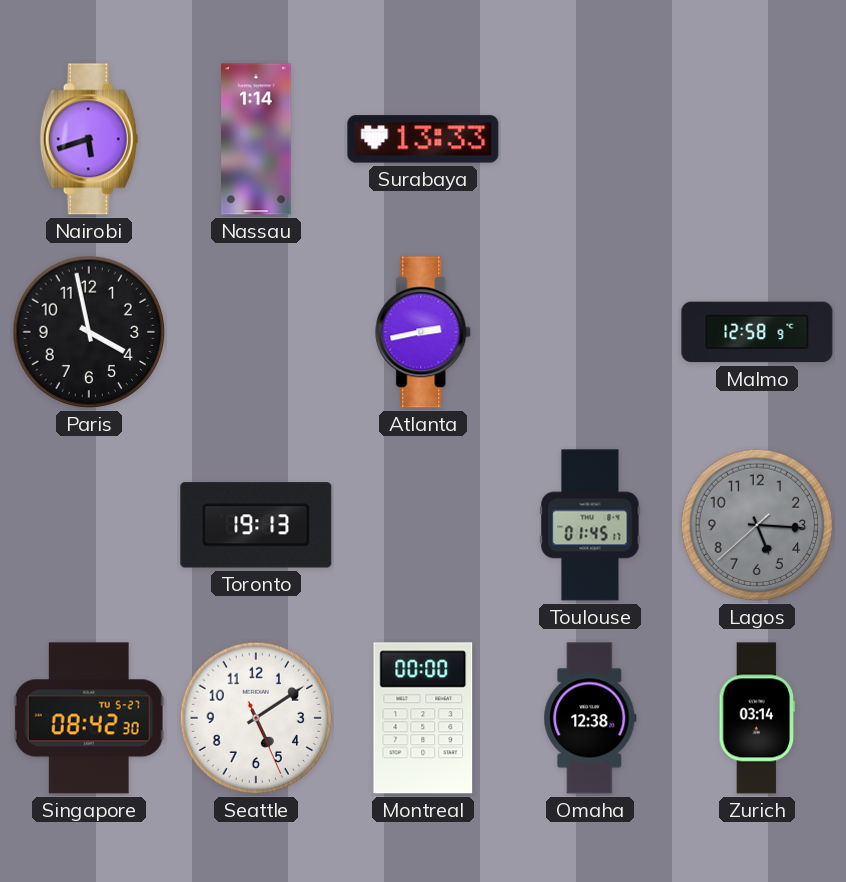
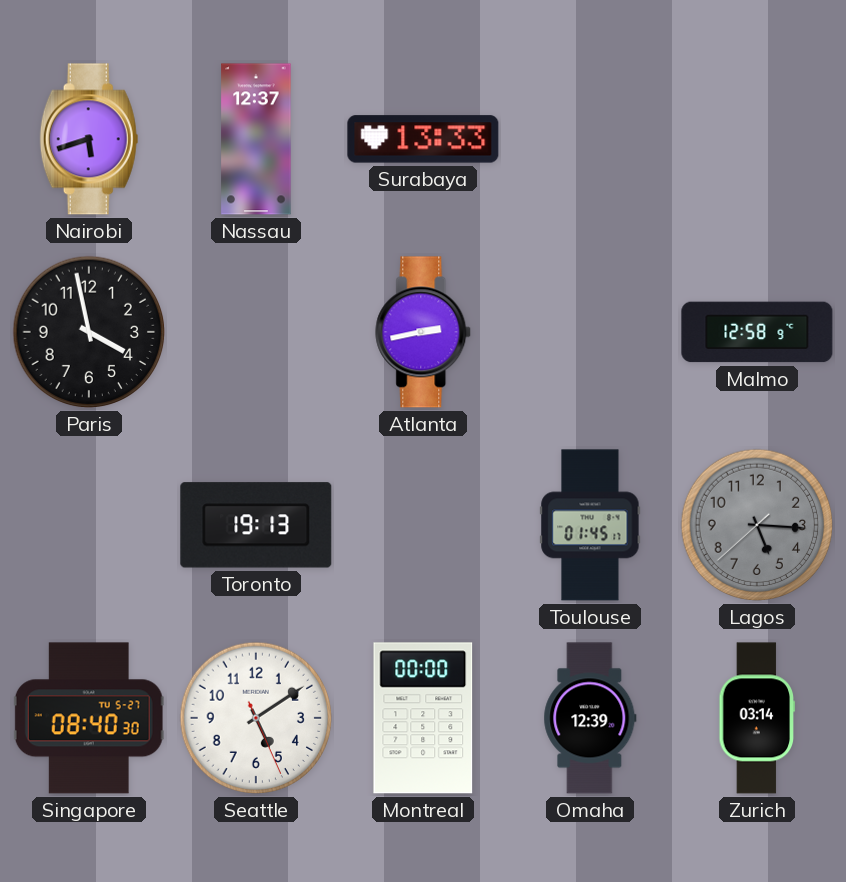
Nassau: 1:14 -> 12:37 (256, 139)
Singapore: 08:42 -> 08:40 (89, 718)
Omaha: 12:38 -> 12:39 (590, 718)
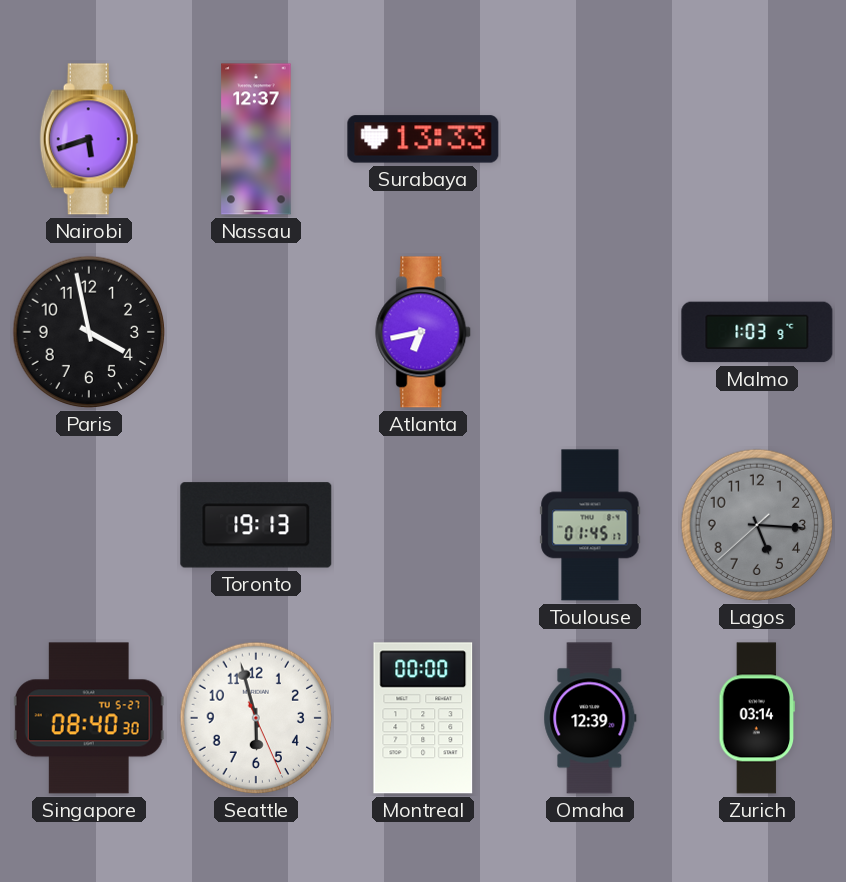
Atlanta: 2:43 -> 6:43 (424, 332)
Malmo: 12:58 -> 1:03 (757, 332)
Seattle: 5:09 -> 5:57 (256, 718)
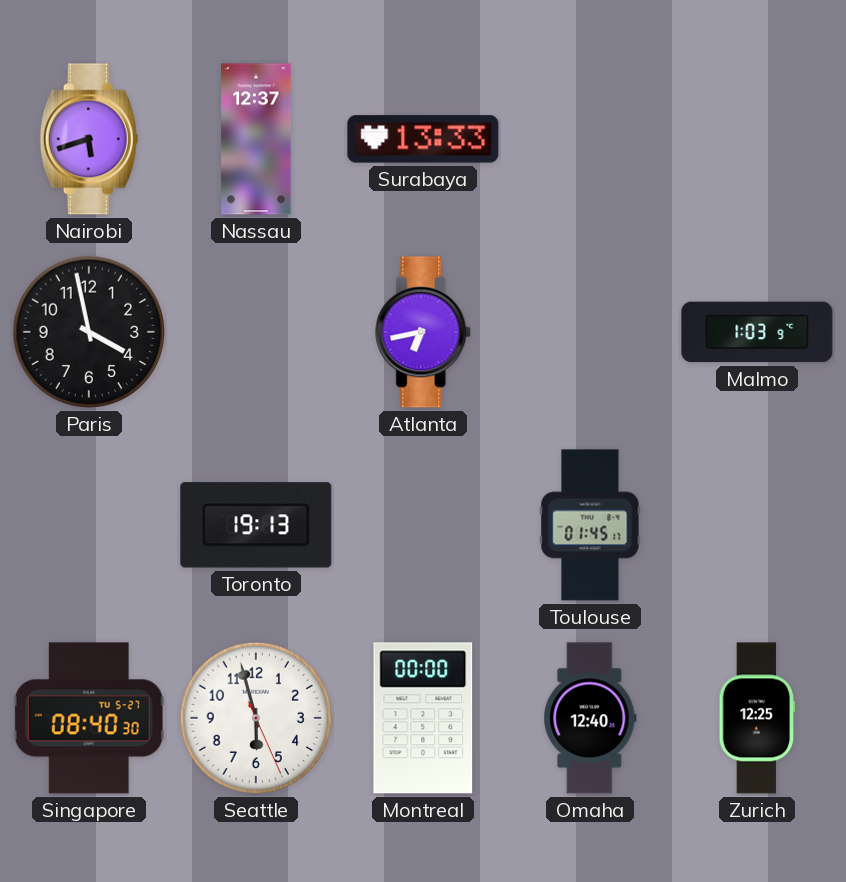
Lagos: 5:15 -> none (757, 525)
Omaha: 12:39 -> 12:40 (590, 718)
Zurich: 03:14 -> 12:25 (757, 718)
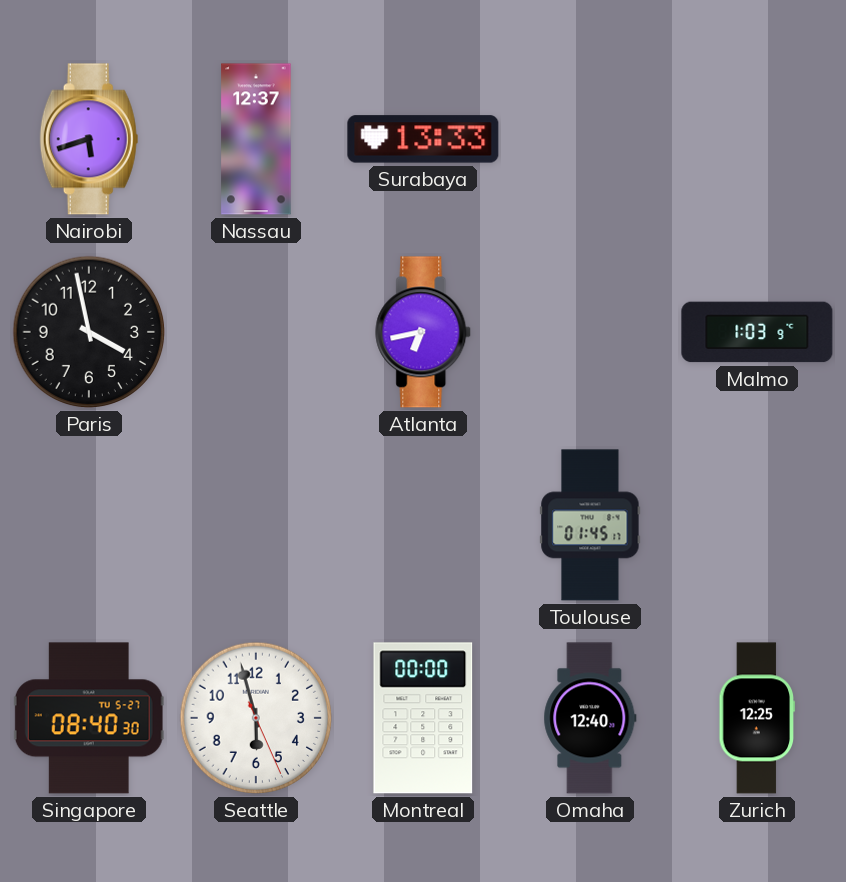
Toronto: 19:13 -> none (256, 525)
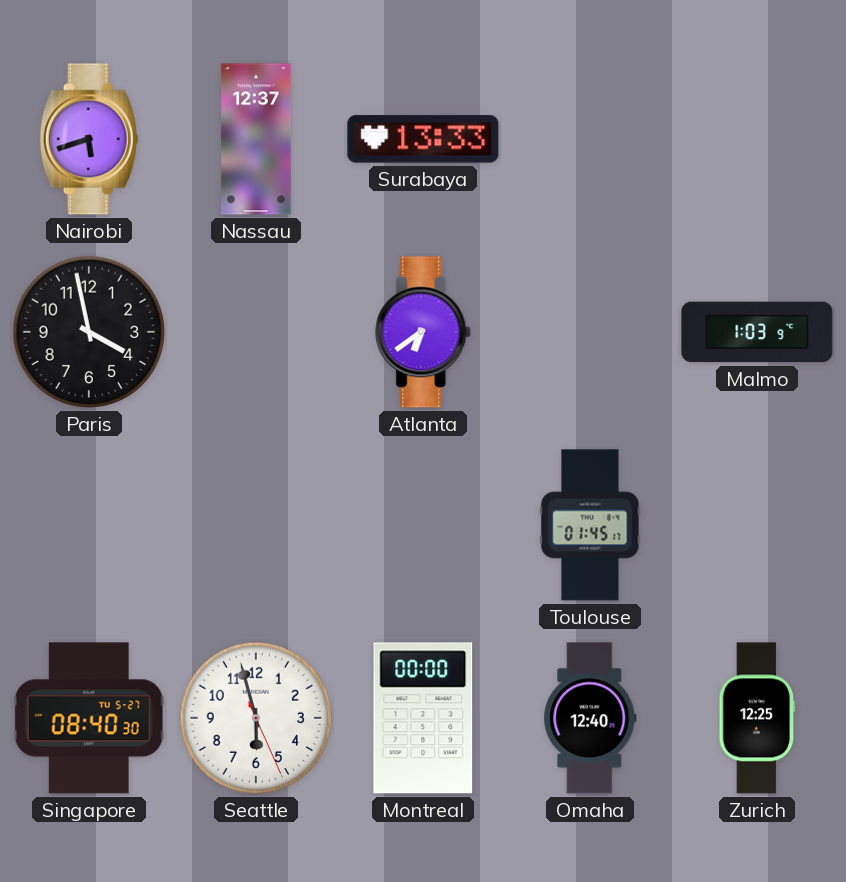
Atlanta: 6:43 -> 6:39 (424, 332)
